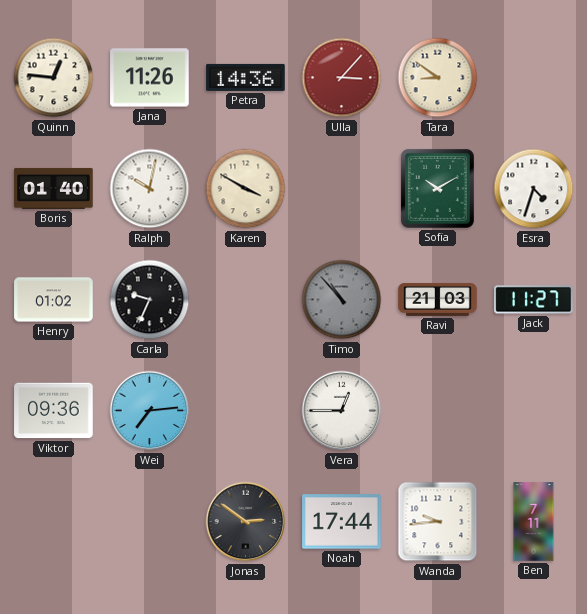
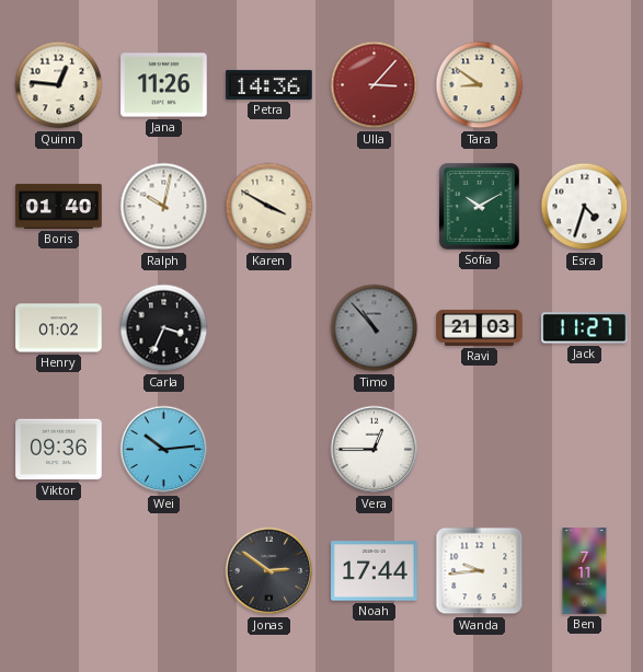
Carla: 9:34 -> 3:34 (164, 328)
Wei: 7:14 -> 10:14 (164, 450)
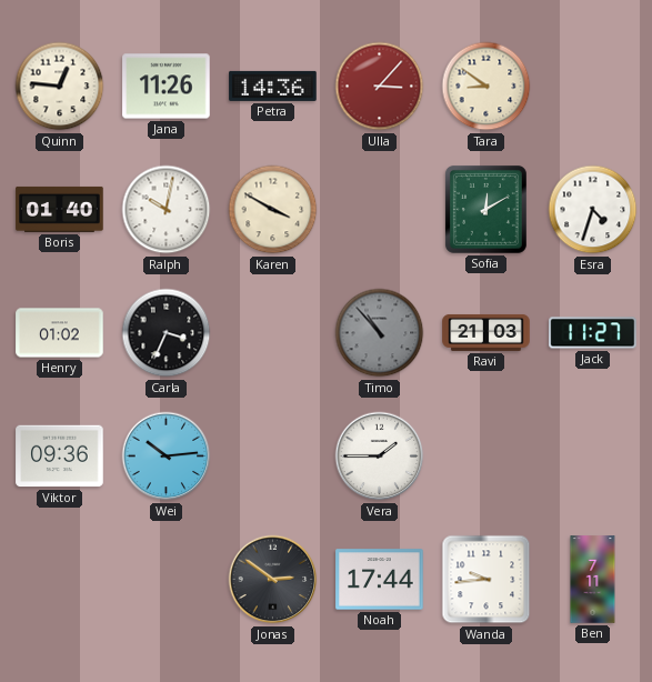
Sofia: 10:10 -> 12:10 (485, 209)
Vera: 12:45 -> 1:45 (380, 457)
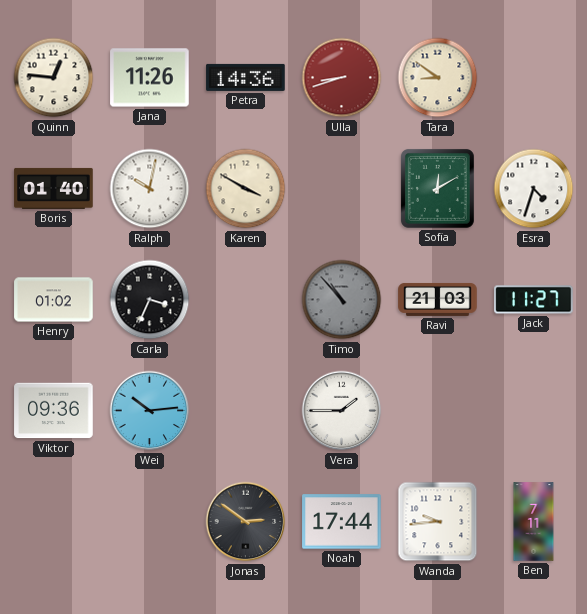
Ulla: 3:07 -> 8:42 (342, 78)
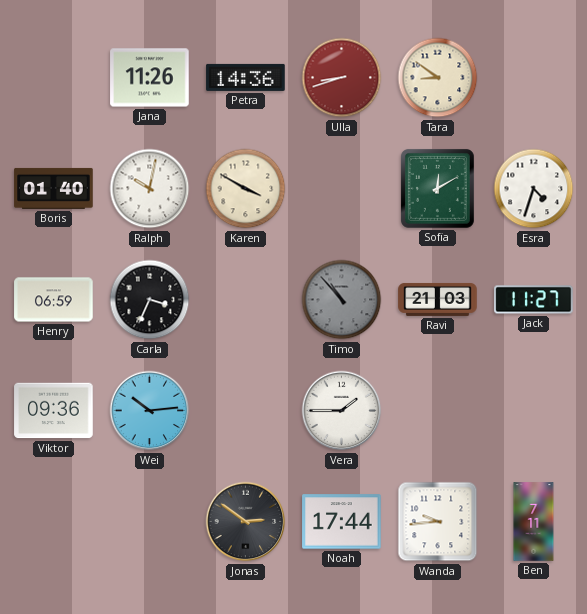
Quinn: 12:46 -> none (54, 78)
Henry: 01:02 -> 06:59 (54, 300)
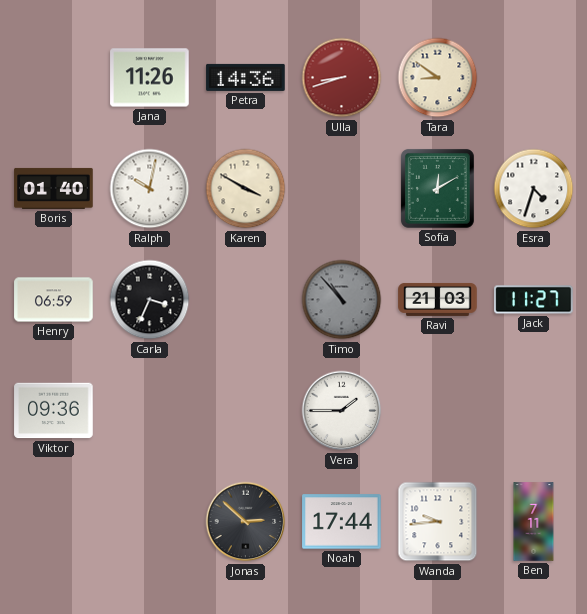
Wei: 10:14 -> none (150, 411)
Jonas: 2:51 -> 2:52 (246, 522)
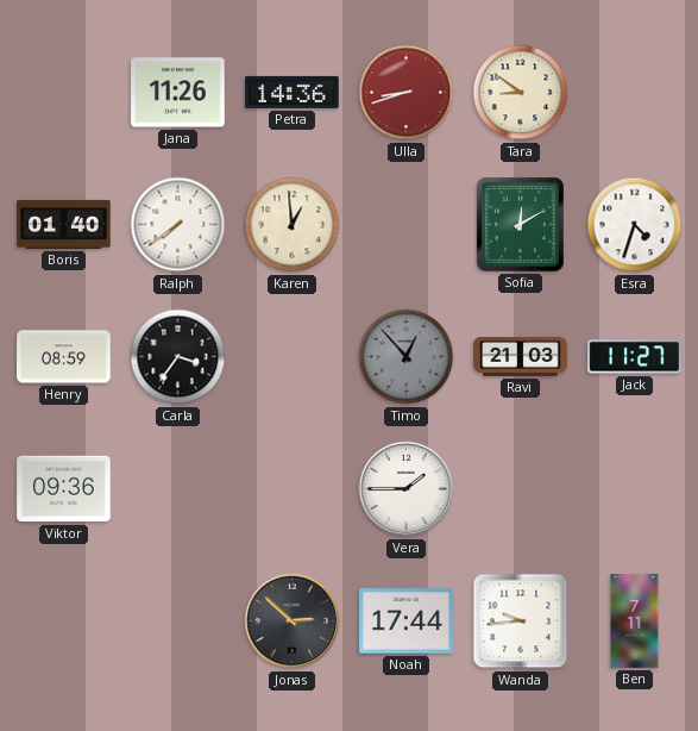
Ralph: 10:02 -> 7:39 (178, 225)
Karen: 3:50 -> 12:59 (293, 225)
Henry: 06:59 -> 08:59 (64, 357)
Carla: 3:34 -> 3:36 (178, 357)
Timo: 10:53 -> 12:53 (407, 357)
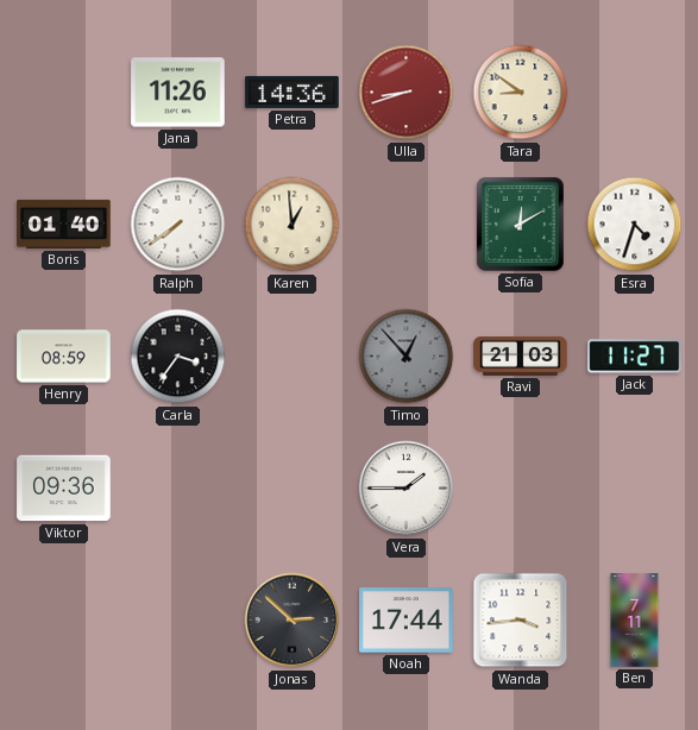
Wanda: 9:44 -> 3:44 (521, 621)
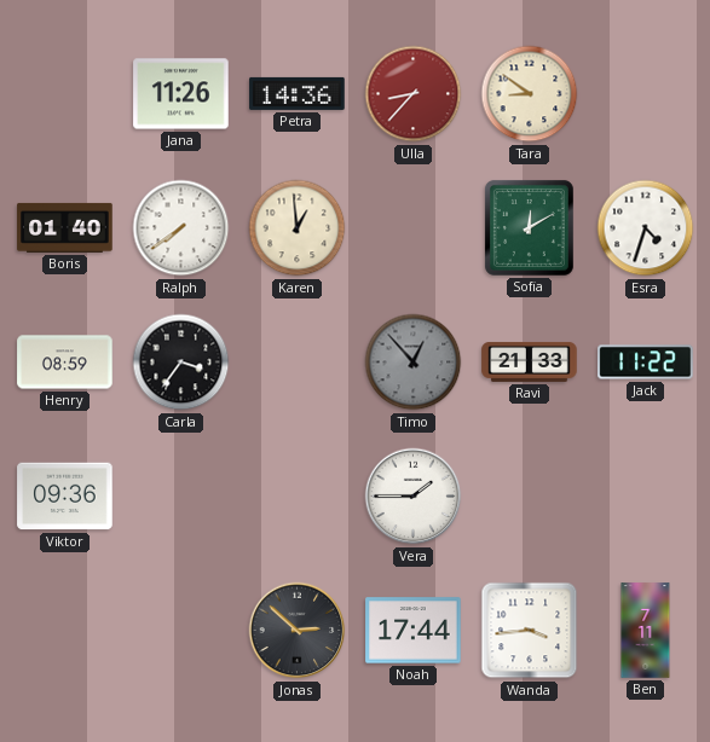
Ulla: 8:42 -> 8:37 (414, 94)
Ravi: 21:03 -> 21:33 (530, 361)
Jack: 11:27 -> 11:22 (646, 363)
